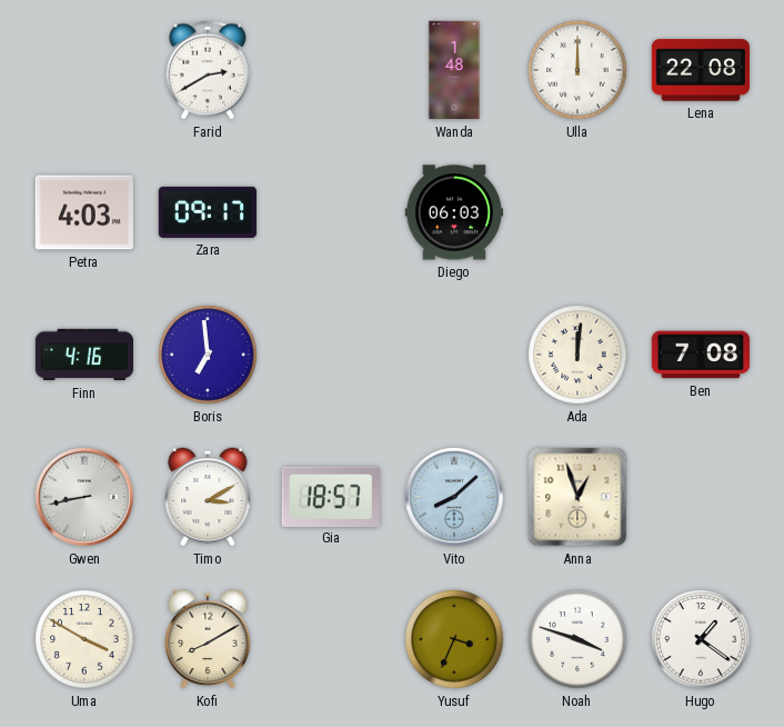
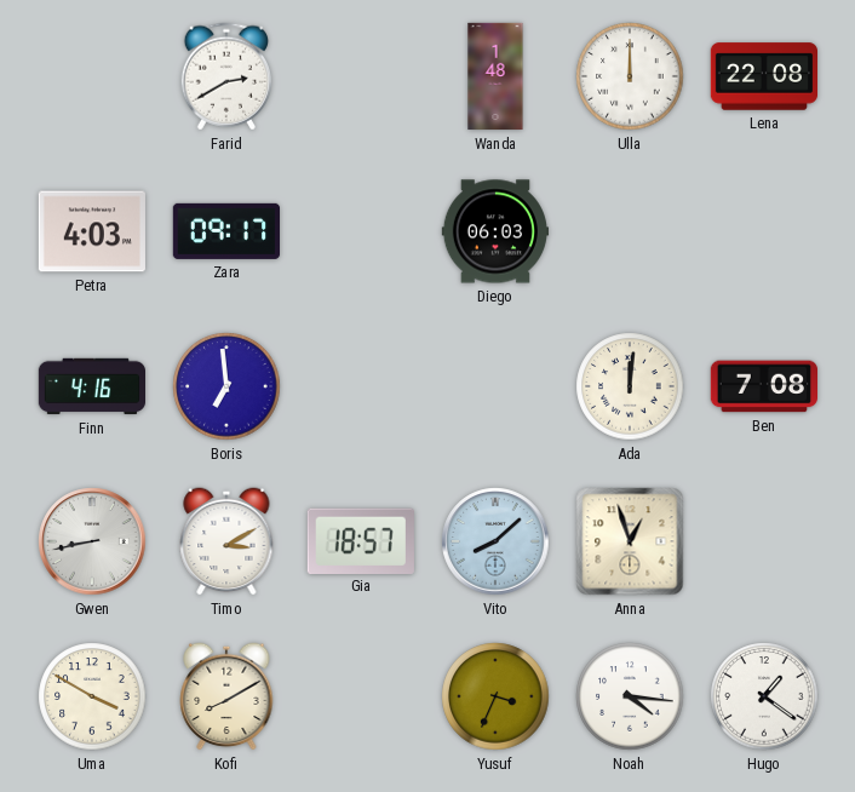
Noah: 3:48 -> 4:16 (630, 696)
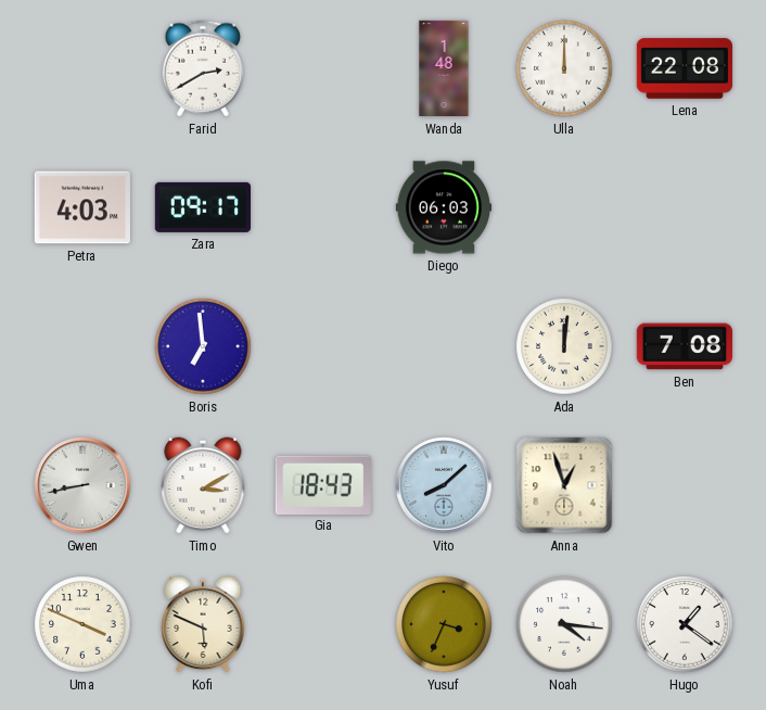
Finn: 4:16 -> none (91, 386)
Gia: 18:57 -> 18:43 (323, 484)
Uma: 3:50 -> 3:49 (82, 624)
Kofi: 8:10 -> 5:49 (203, 624)
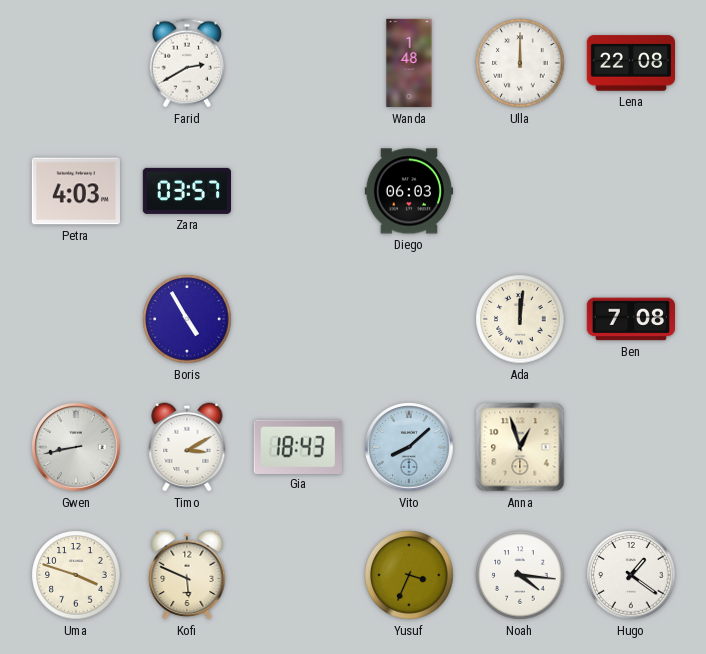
Zara: 09:17 -> 03:57 (186, 191)
Boris: 6:59 -> 4:55 (187, 319)
Uma: 3:49 -> 3:48 (76, 575)
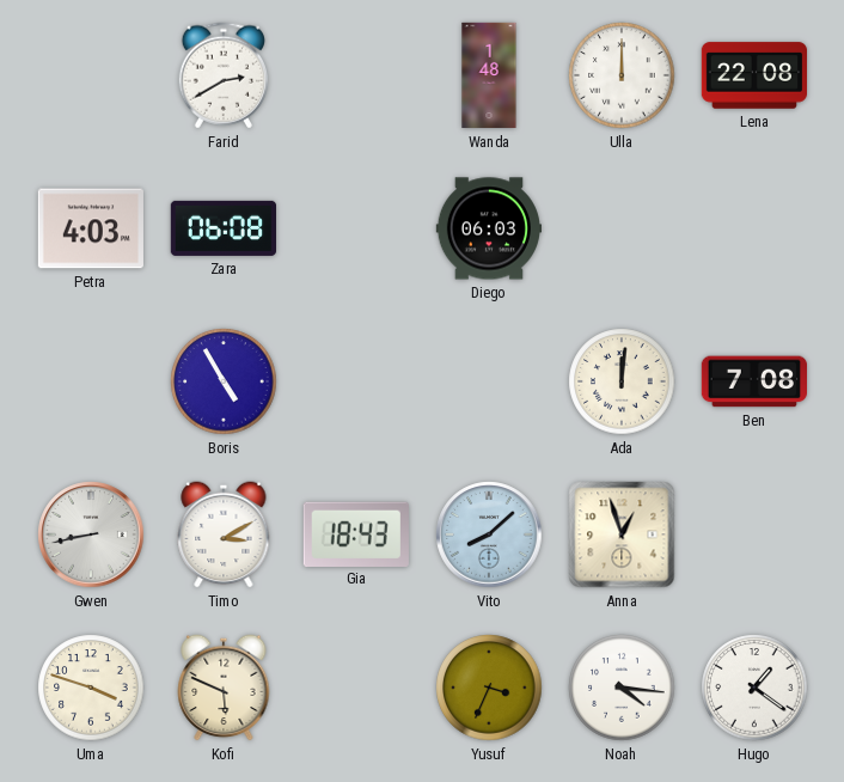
Zara: 03:57 -> 06:08 (222, 228)
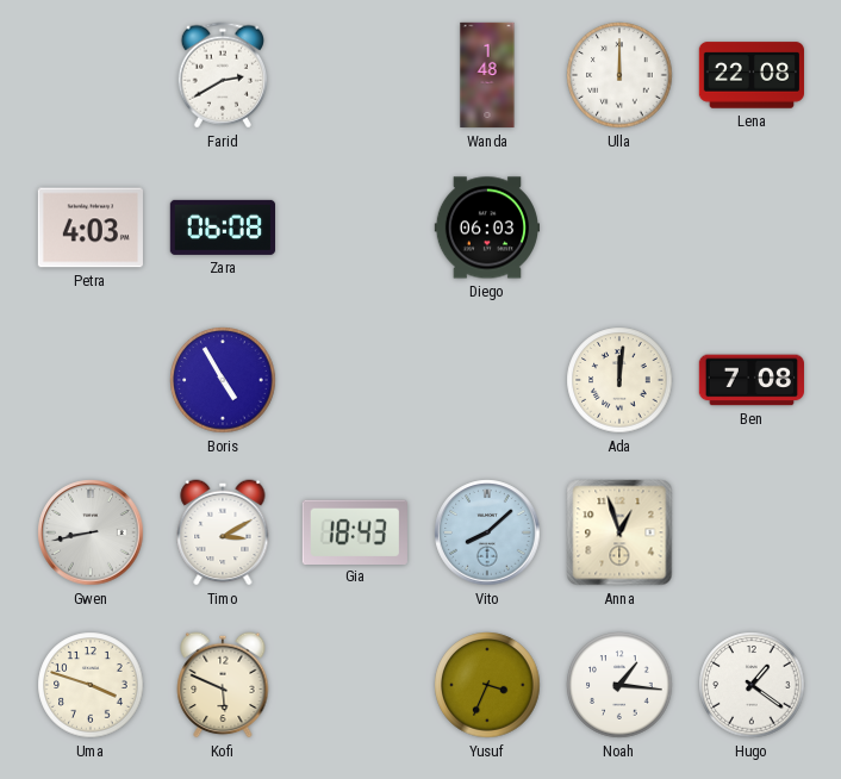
Noah: 4:16 -> 1:16 (619, 685)
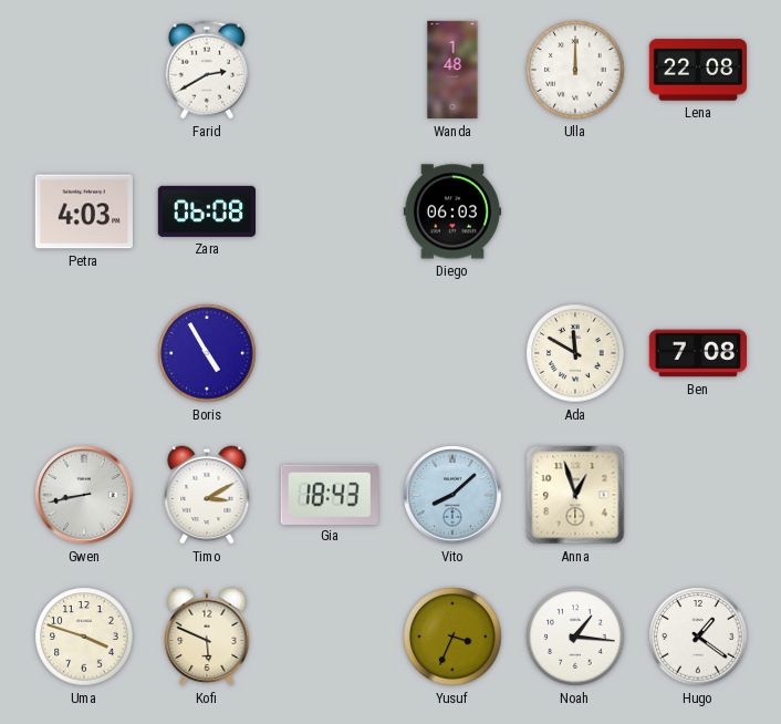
Ada: 12:01 -> 11:50 (575, 353)
